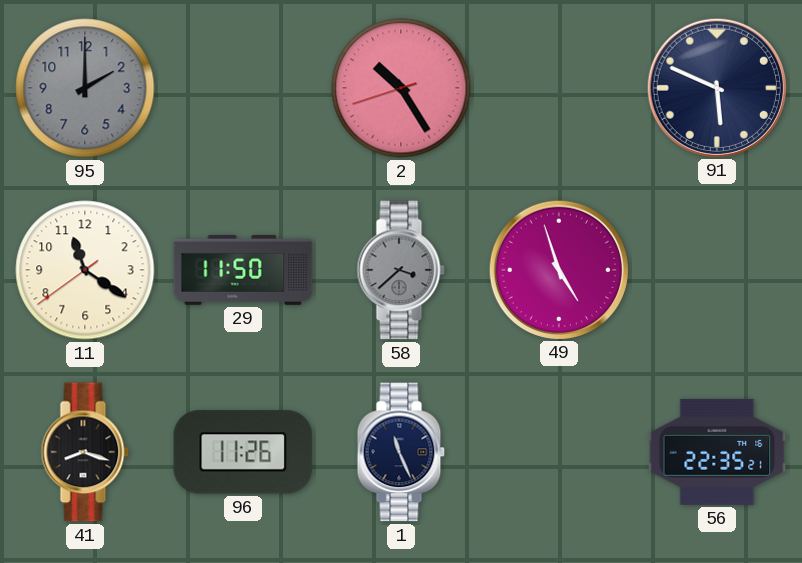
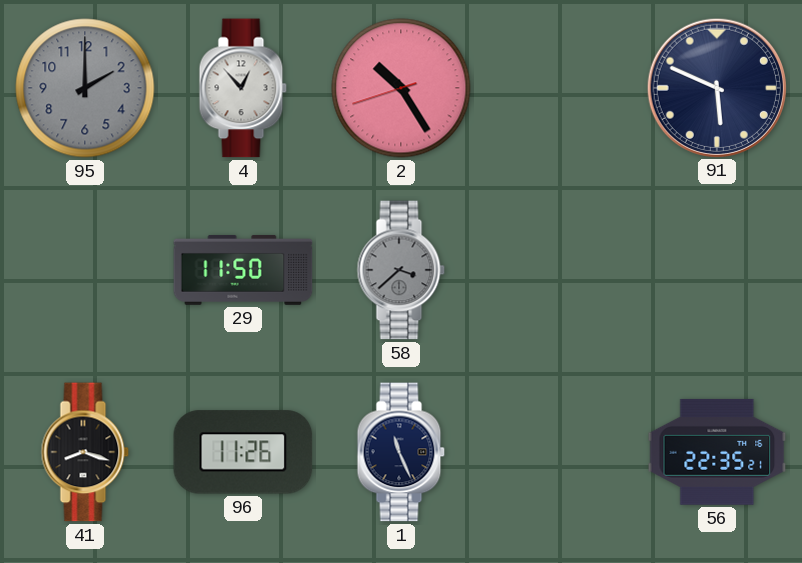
4: none -> 12:53 (243, 88)
11: 11:20 -> none (85, 270)
49: 4:57 -> none (558, 269)
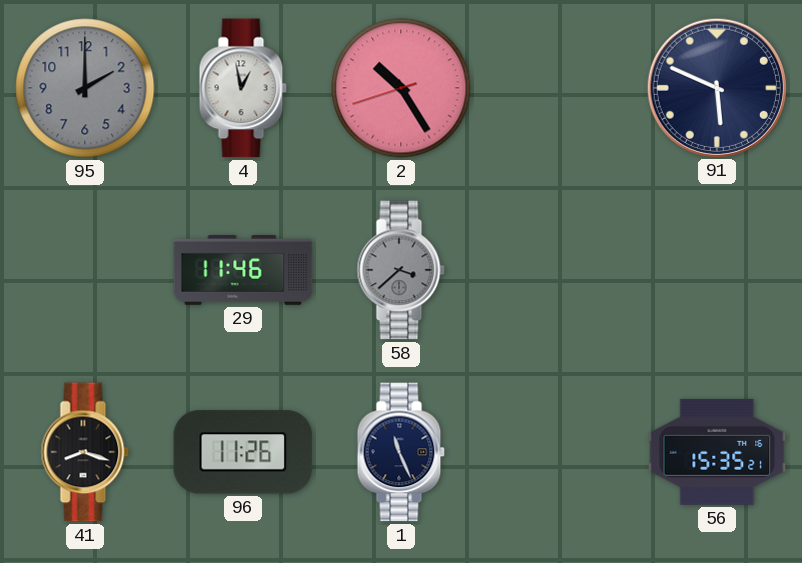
4: 12:53 -> 12:58 (243, 88)
29: 11:50 -> 11:46 (243, 270)
56: 22:35 -> 15:35 (717, 452)
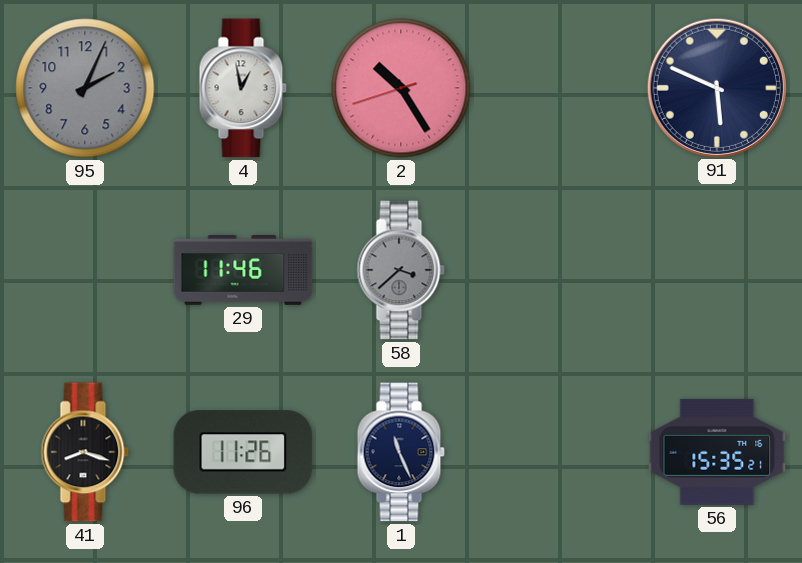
95: 2:00 -> 2:04 (85, 88)
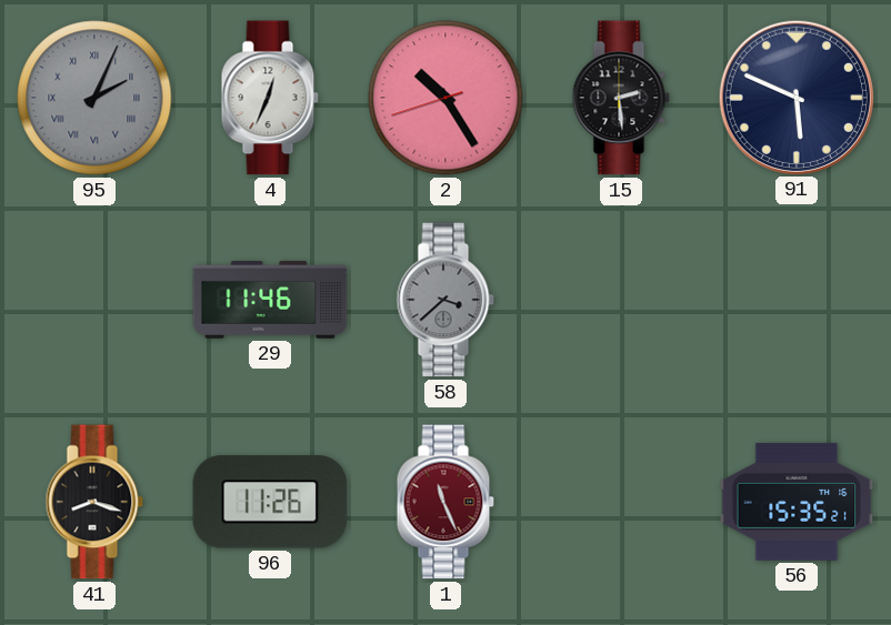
95 numerals: Arabic -> Roman (94, 98)
4: 12:58 -> 12:34 (270, 98)
15: none -> 2:29 (621, 98)
1 dial: navy -> burgundy (445, 502)
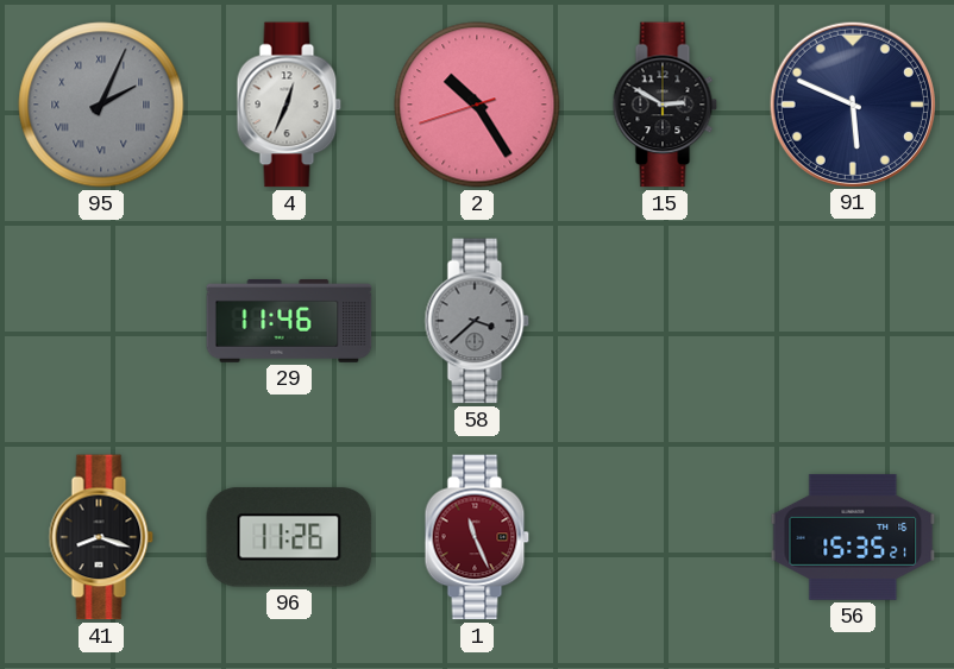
15: 2:29 -> 2:50 (665, 105)
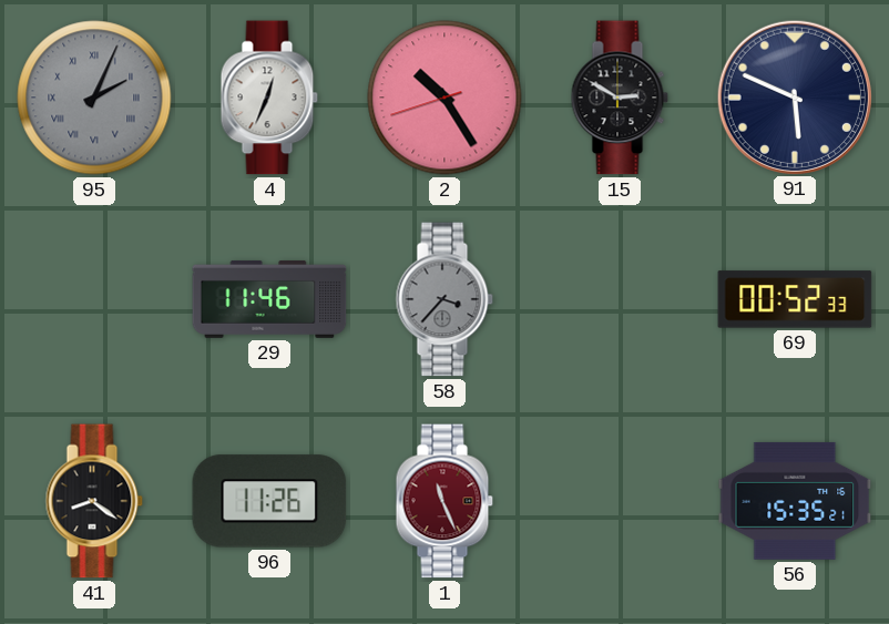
58: 3:38 -> 3:37 (445, 299)
69: none -> 00:52 (795, 299)
41: 8:18 -> 8:21 (94, 501)
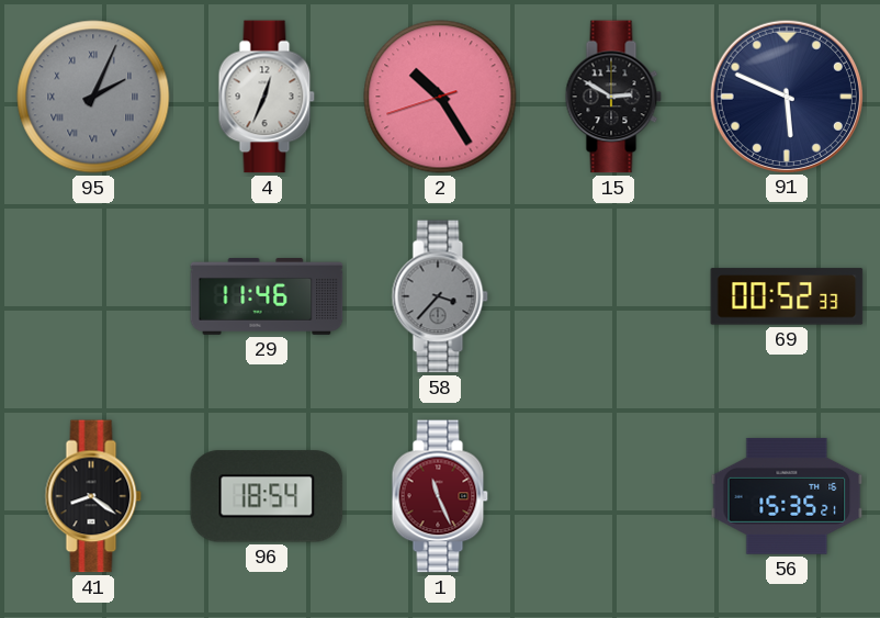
96: 11:26 -> 18:54 (267, 496)
